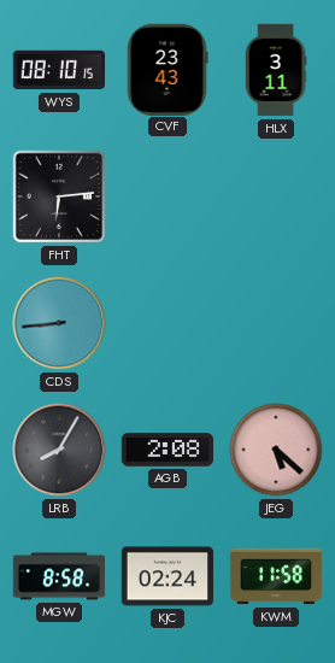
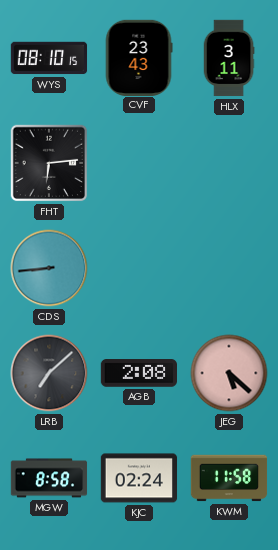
LRB: 8:05 -> 7:08 (49, 373)
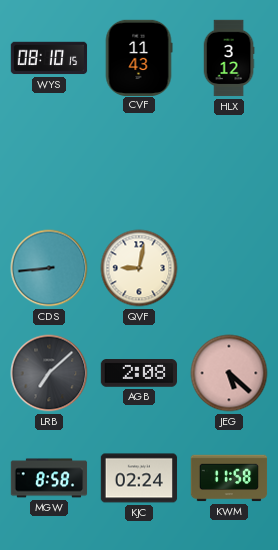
CVF: 23:43 -> 11:43 (139, 57)
HLX: 3:11 -> 3:12 (229, 58)
FHT: 6:14 -> none (49, 163)
QVF: none -> 9:02 (139, 268)
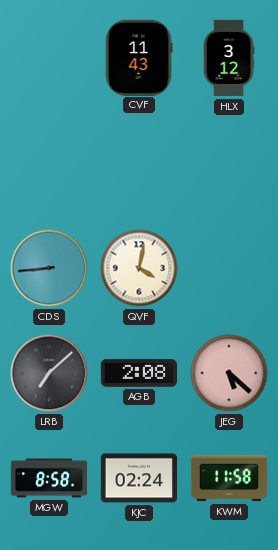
WYS: 08:10 -> none (49, 58)
QVF: 9:02 -> 4:02 (139, 268)
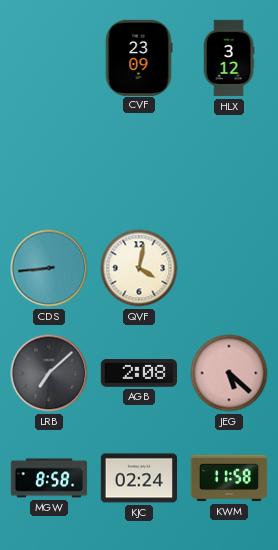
CVF: 11:43 -> 23:09 (139, 57)
